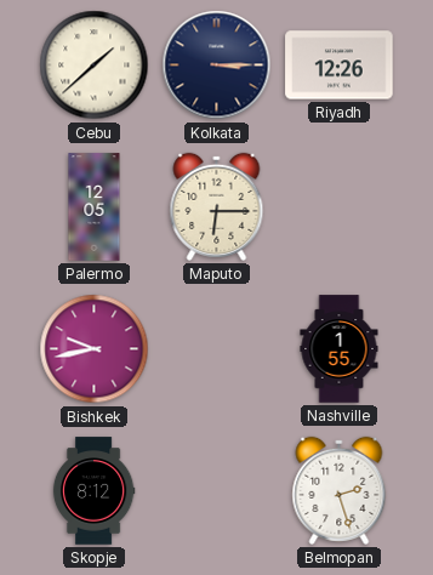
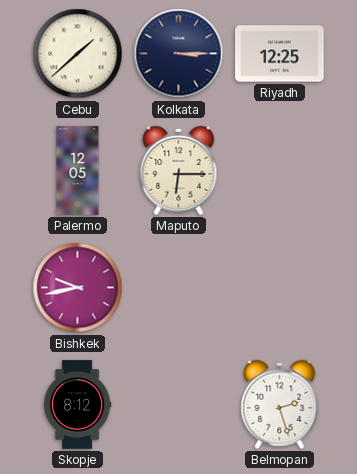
Riyadh: 12:26 -> 12:25 (280, 54)
Nashville: 1:55 -> none (340, 349)
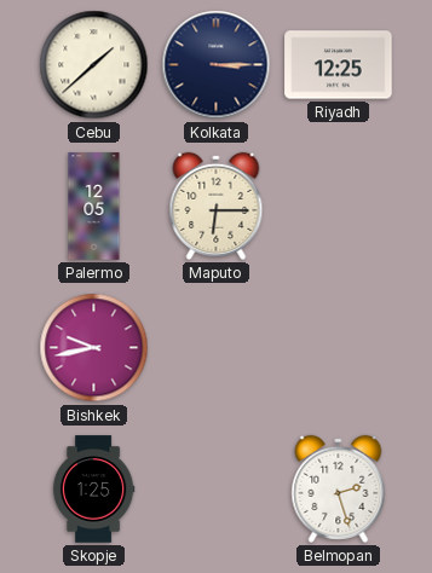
Skopje: 8:12 -> 1:25 (93, 490)
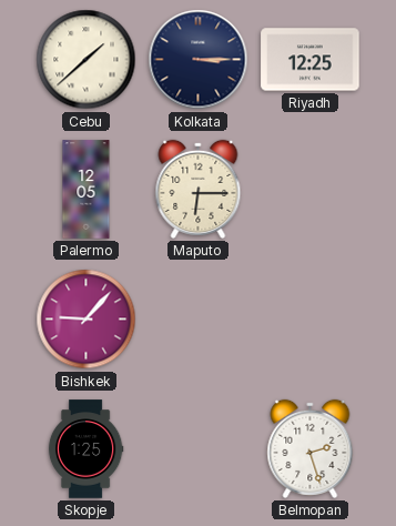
Bishkek: 9:43 -> 9:07 (87, 320)
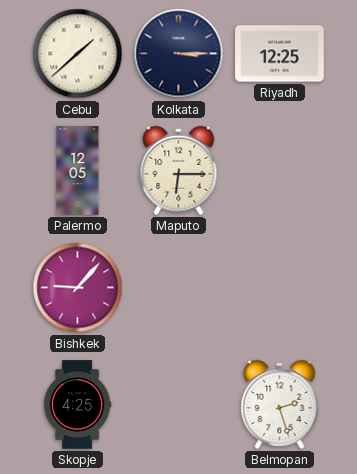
Skopje: 1:25 -> 4:25 (77, 405)
